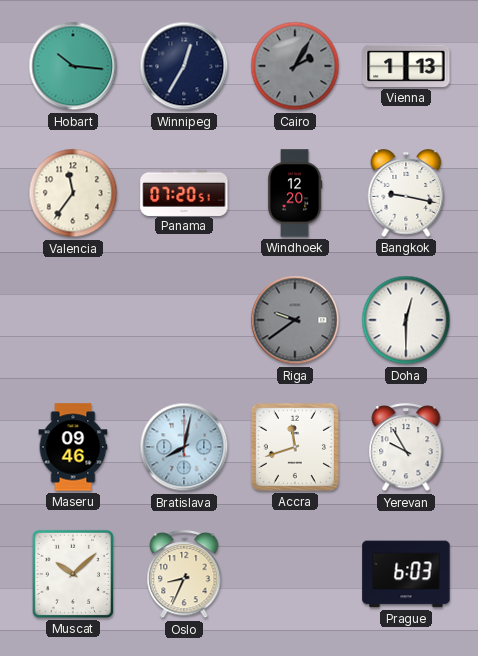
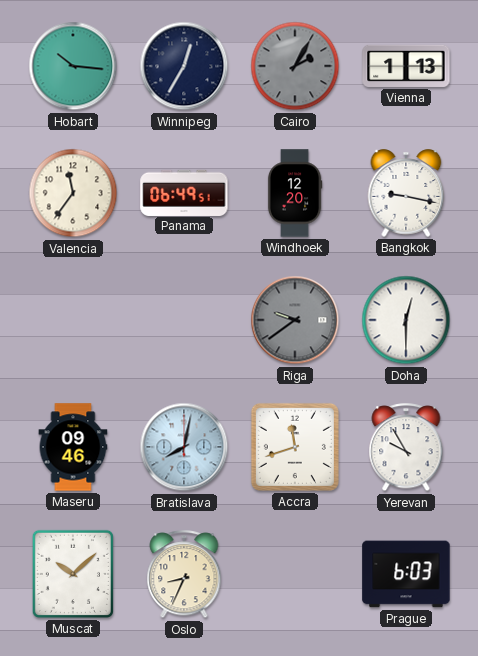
Panama: 07:20 -> 06:49 (184, 192)
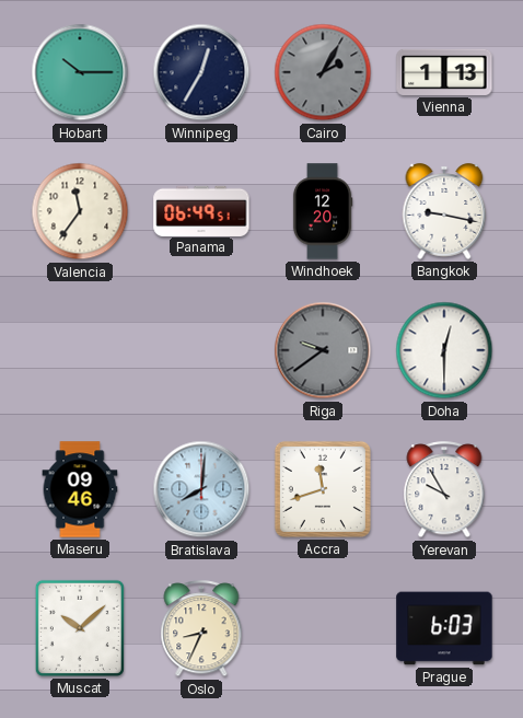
Hobart: 10:16 -> 10:15 (80, 72)
Bratislava: 8:02 -> 8:01 (201, 489)
